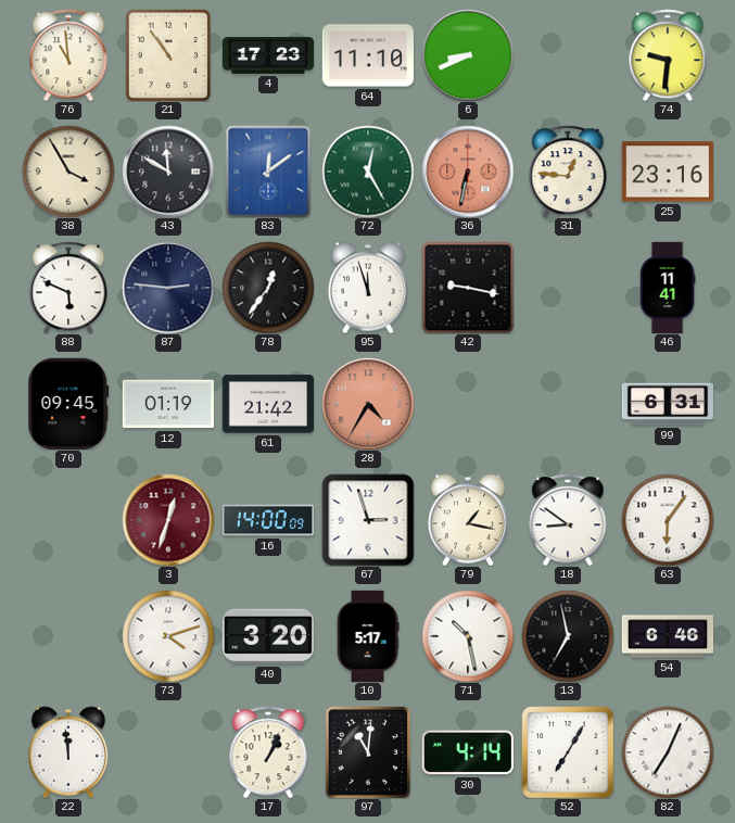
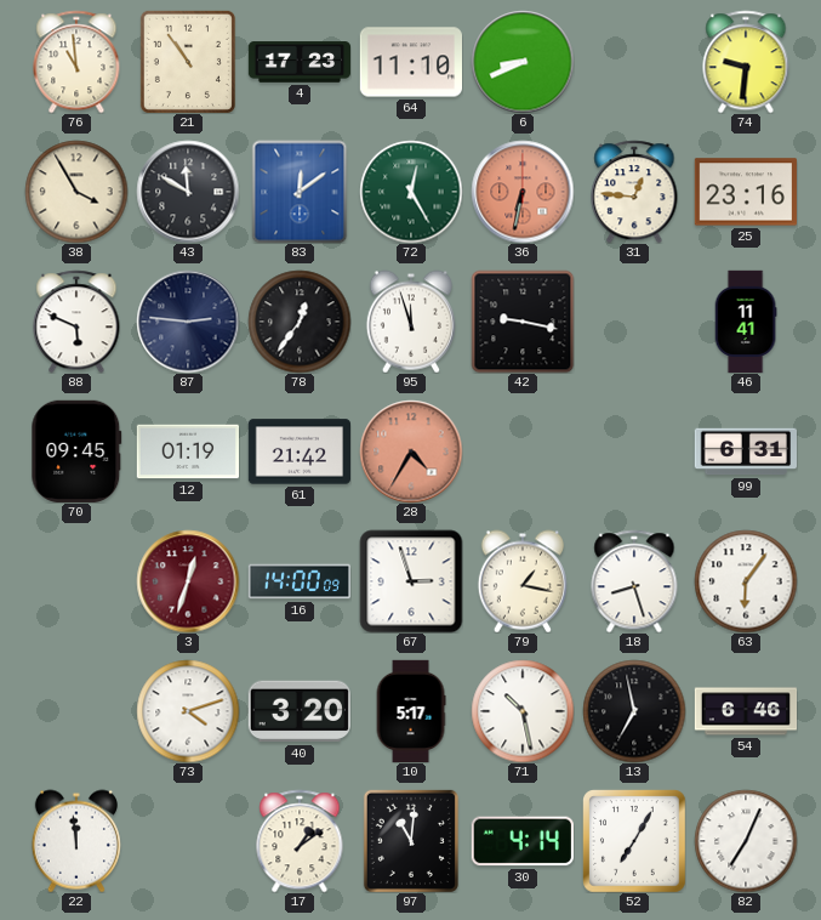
18: 8:51 -> 8:27 (634, 581)
17: 1:04 -> 1:09 (300, 841)
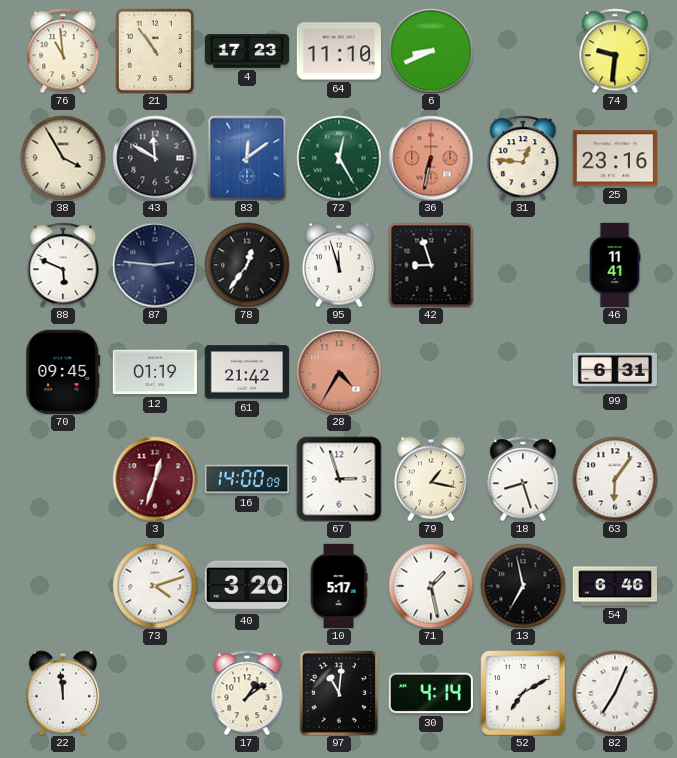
42: 9:17 -> 8:57 (431, 265)
71: 10:28 -> 1:28 (431, 586)
52: 7:05 -> 7:10 (523, 693)
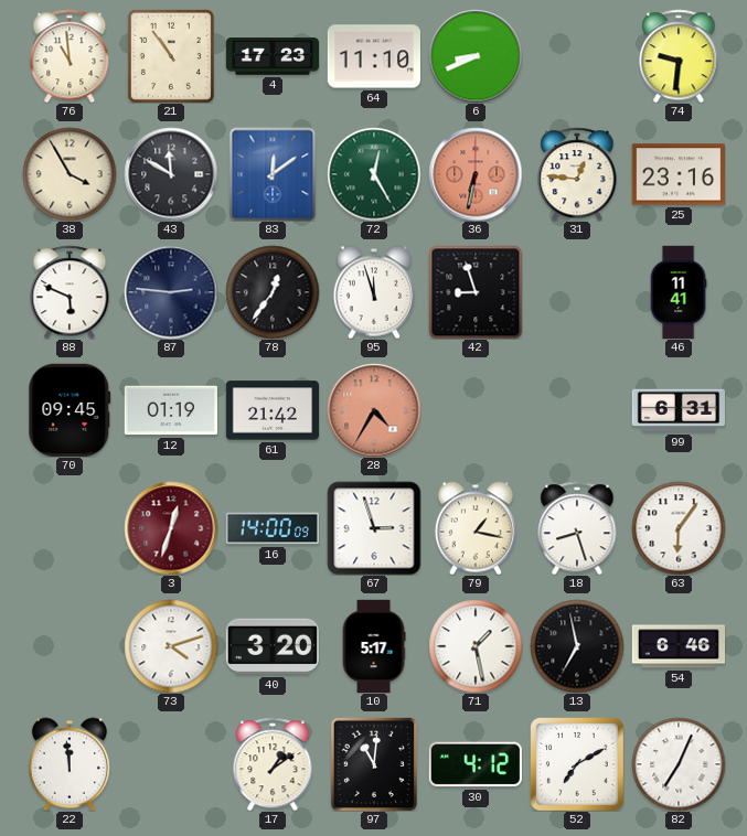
30: 4:14 -> 4:12 (476, 764)
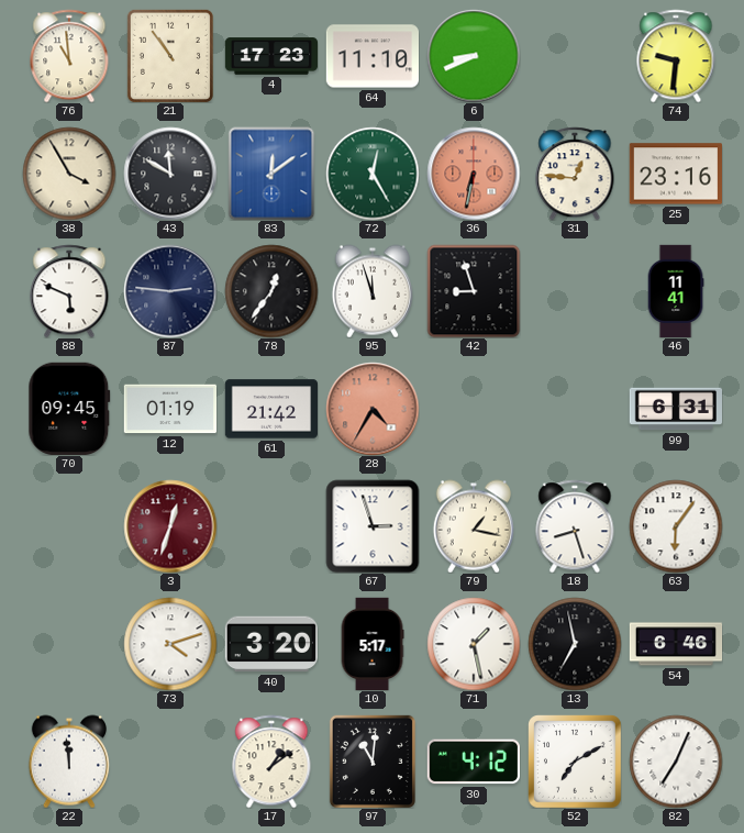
16: 14:00 -> none (271, 528)
